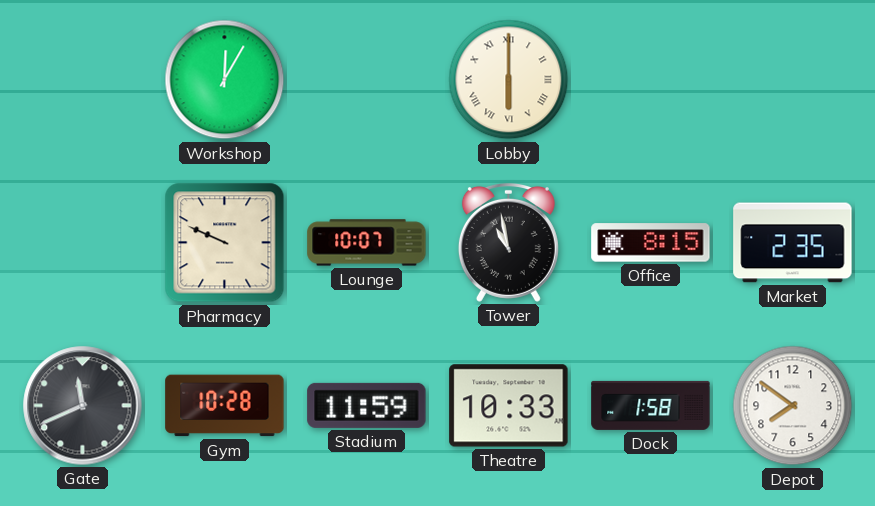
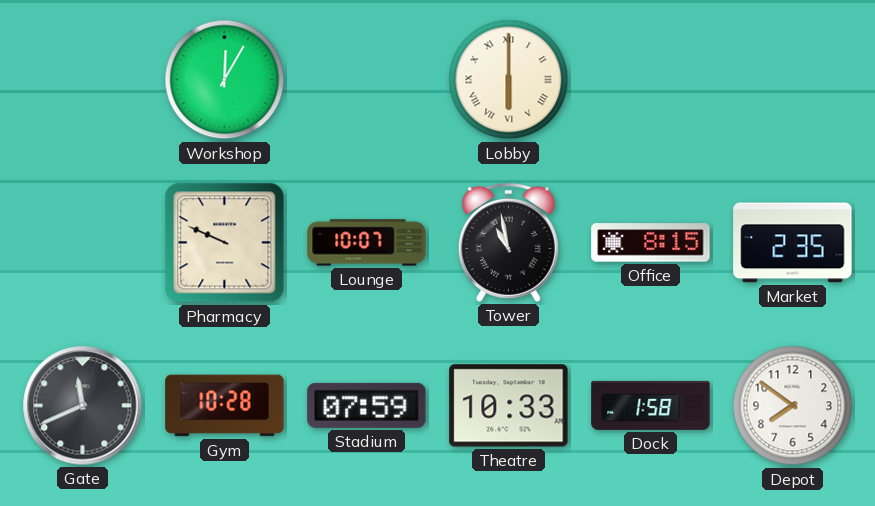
Stadium: 11:59 -> 07:59 (367, 405)
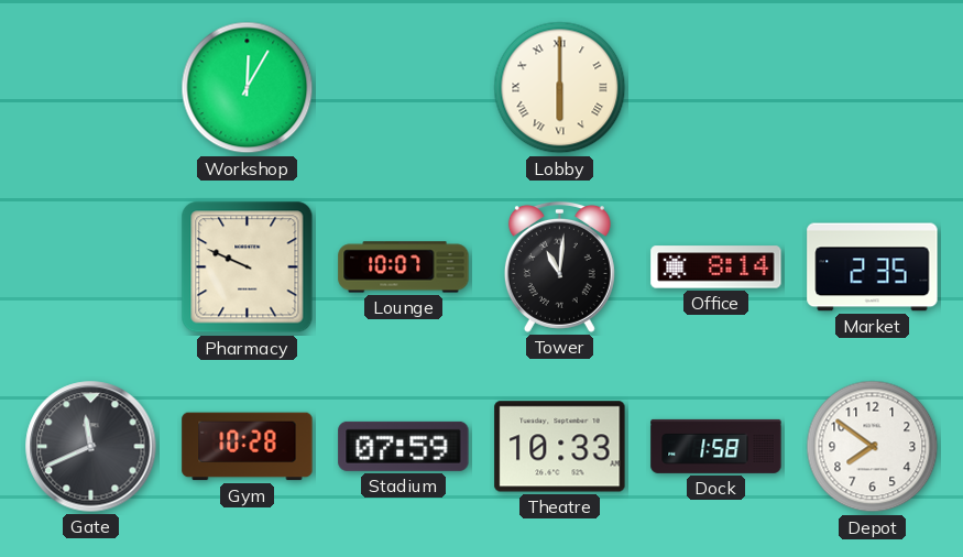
Tower: 10:58 -> 11:01 (559, 266)
Office: 8:15 -> 8:14 (716, 267)
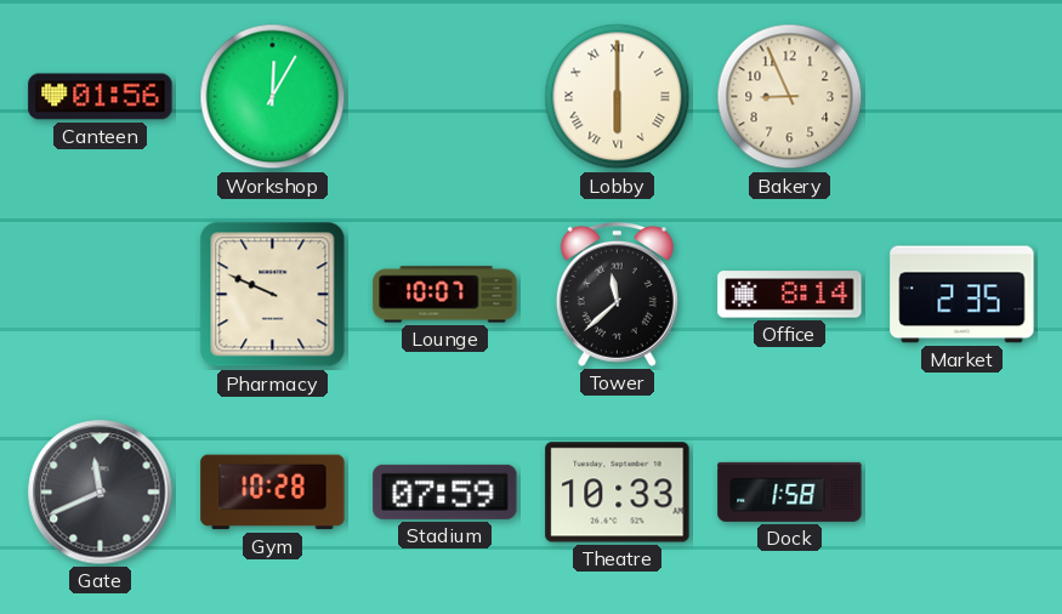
Canteen: none -> 01:56 (101, 97)
Bakery: none -> 8:56 (790, 97)
Tower: 11:01 -> 11:38 (617, 294)
Depot: 7:51 -> none (873, 447)
